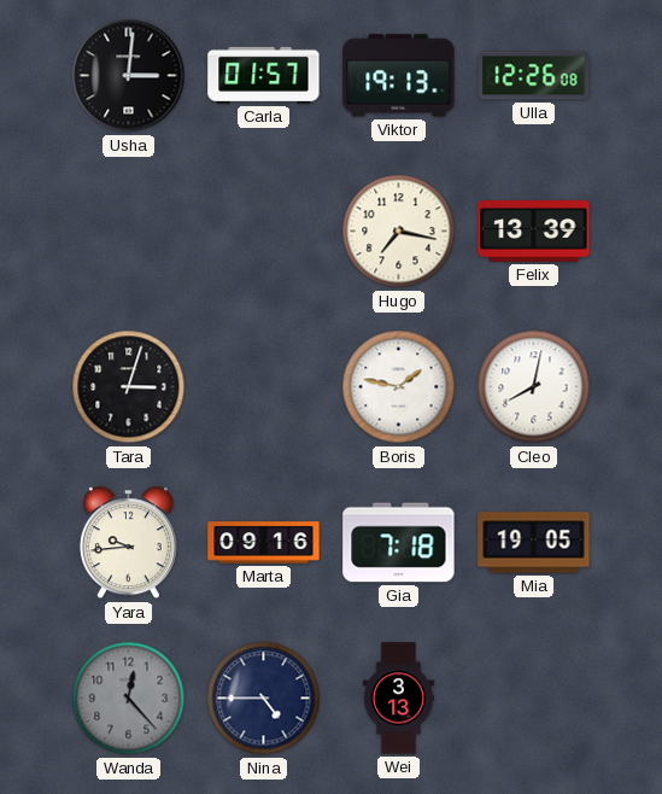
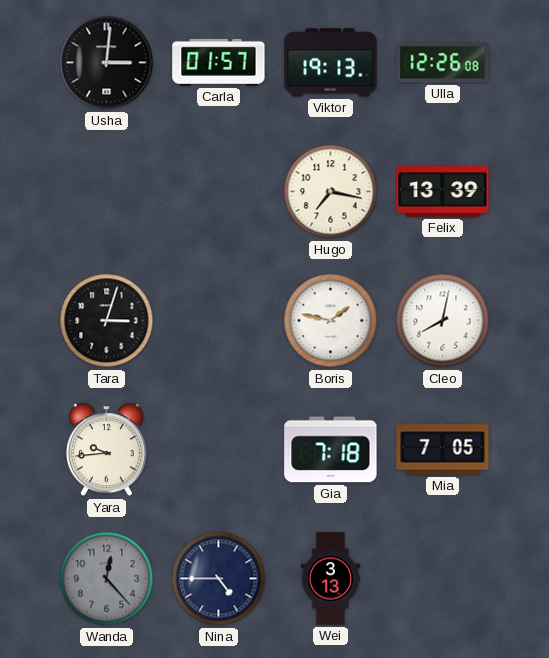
Marta: 09:16 -> none (264, 543)
Mia: 19:05 -> 7:05 (443, 450)
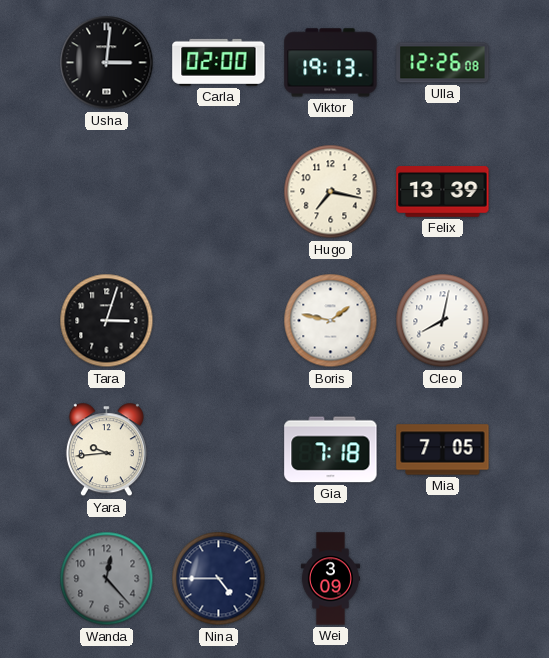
Carla: 01:57 -> 02:00 (219, 62)
Wei: 3:13 -> 3:09 (330, 579)
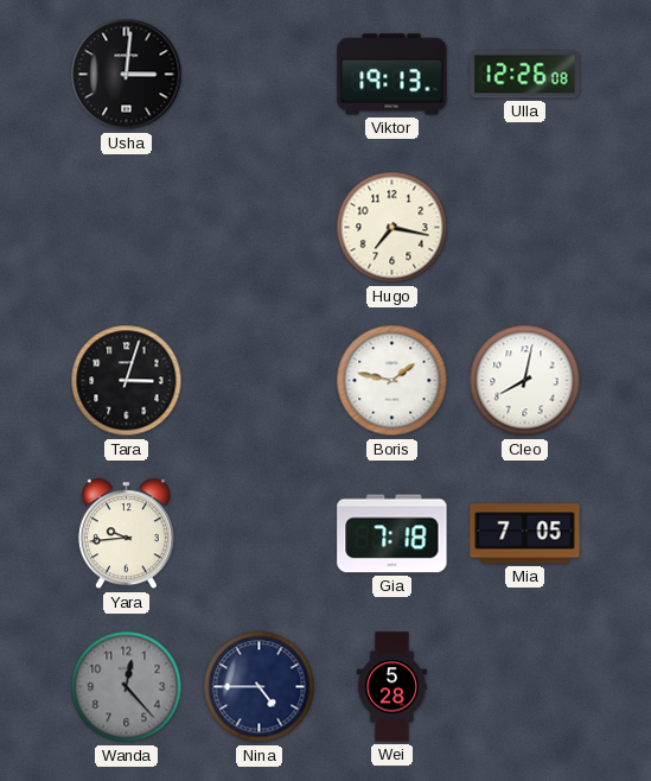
Carla: 02:00 -> none (219, 62)
Felix: 13:39 -> none (443, 192)
Wei: 3:09 -> 5:28 (391, 687)
